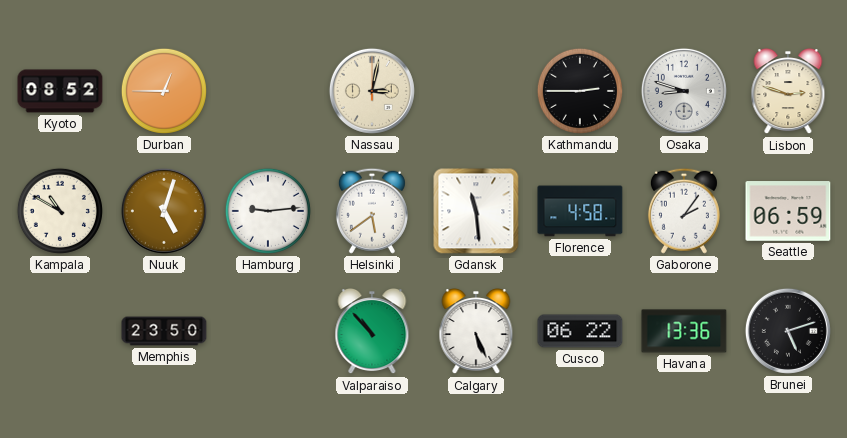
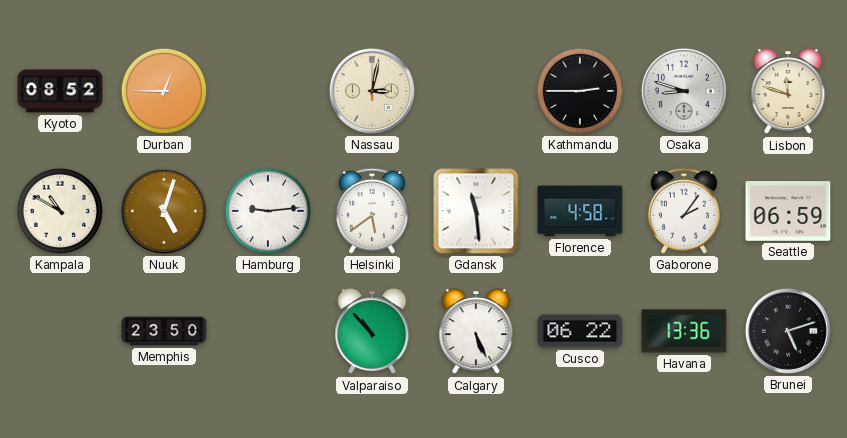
Lisbon: 2:48 -> 11:48 (788, 92)
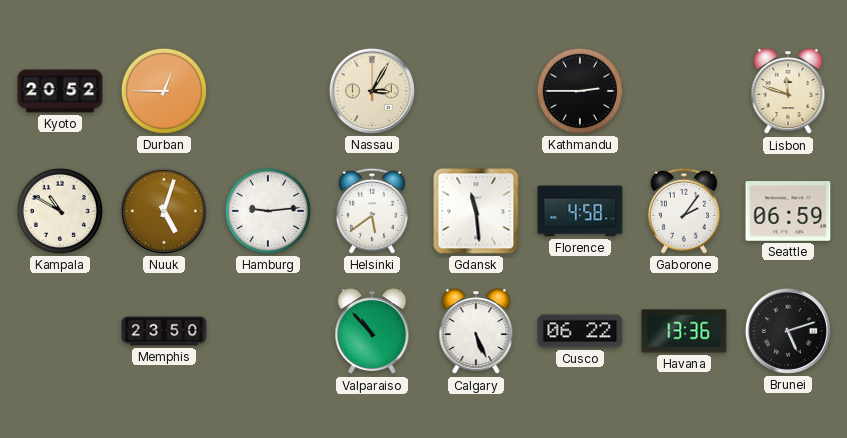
Kyoto: 08:52 -> 20:52 (60, 91)
Nassau: 3:02 -> 3:05 (372, 91)
Osaka: 8:48 -> none (684, 91)
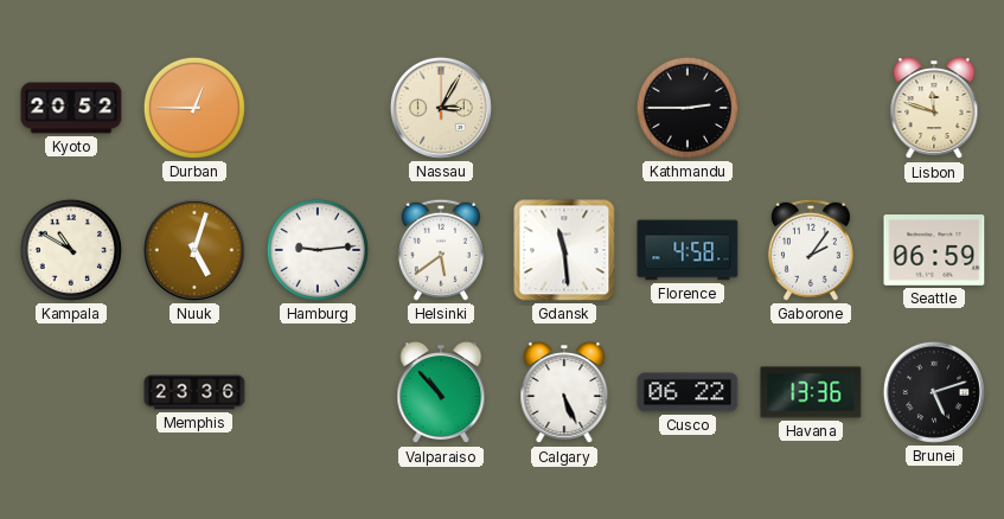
Memphis: 23:50 -> 23:36 (194, 392)
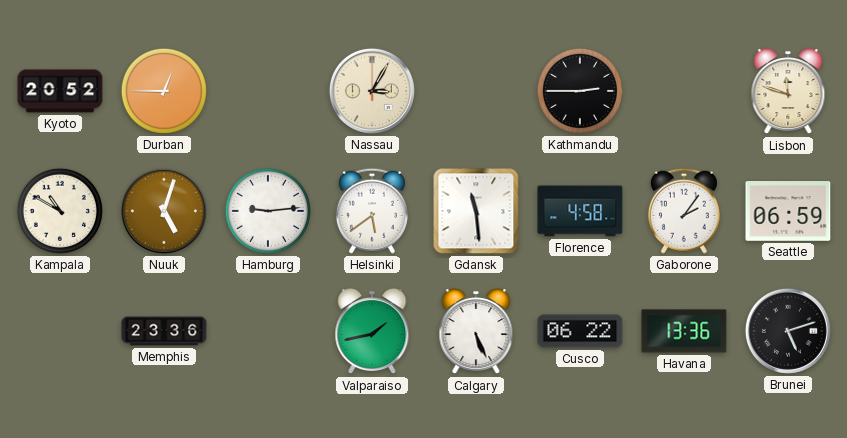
Valparaiso: 10:53 -> 1:43 (372, 332)
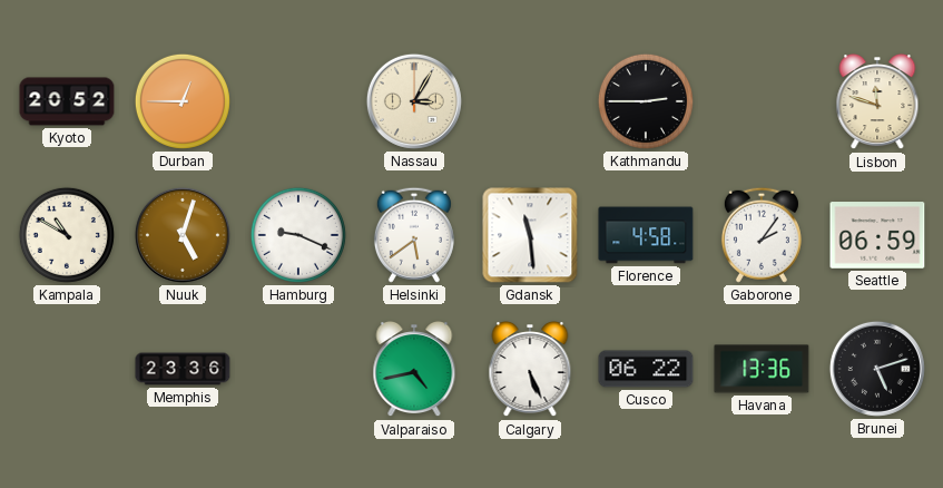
Hamburg: 9:14 -> 9:19 (298, 235)
Valparaiso: 1:43 -> 4:43 (414, 370)
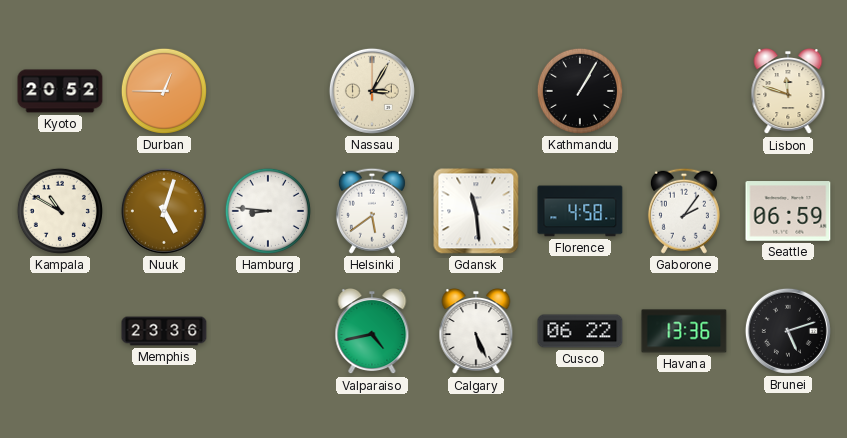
Kathmandu: 2:45 -> 1:05 (580, 91)
Hamburg: 9:19 -> 8:46 (268, 211)
